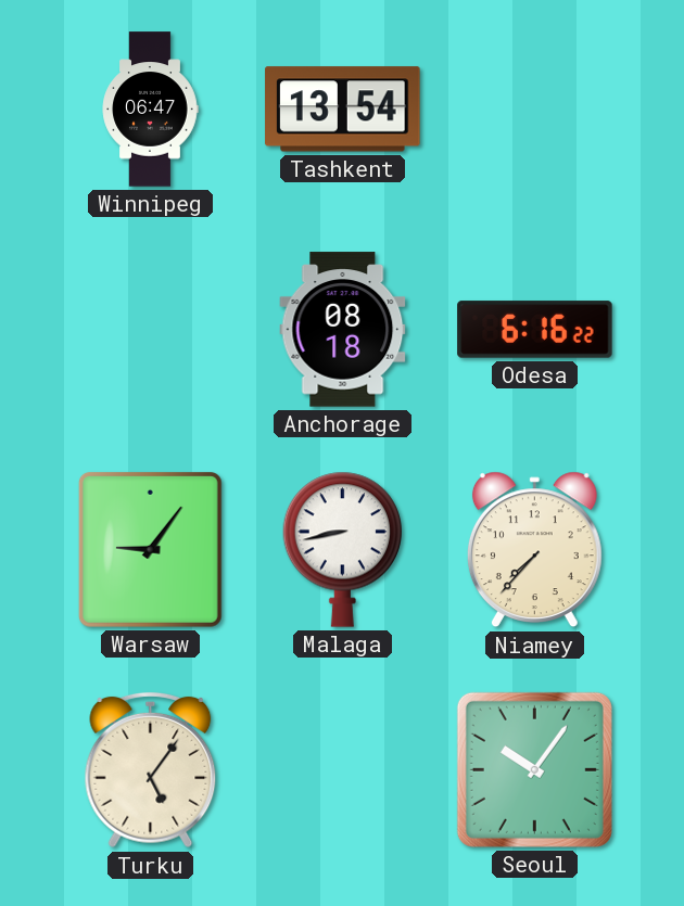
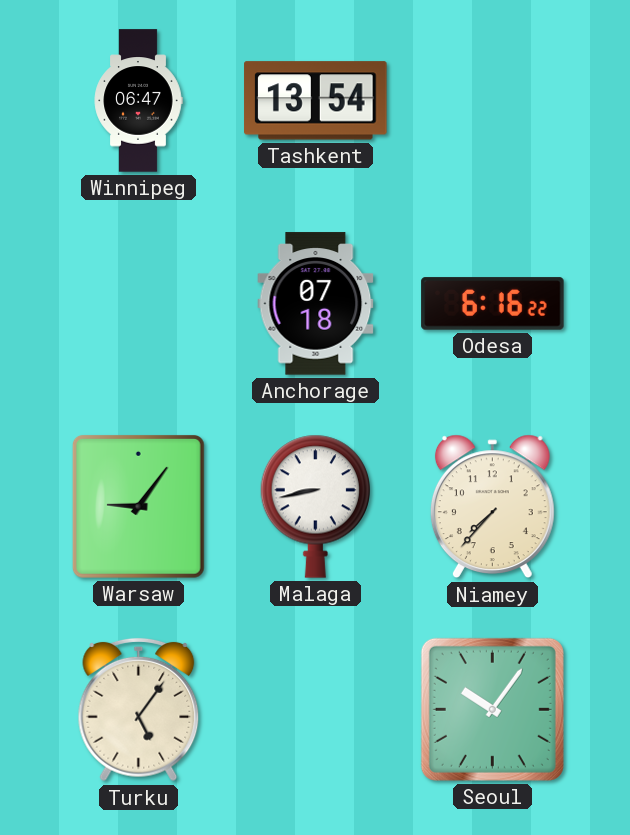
Anchorage: 08:18 -> 07:18 (316, 304)
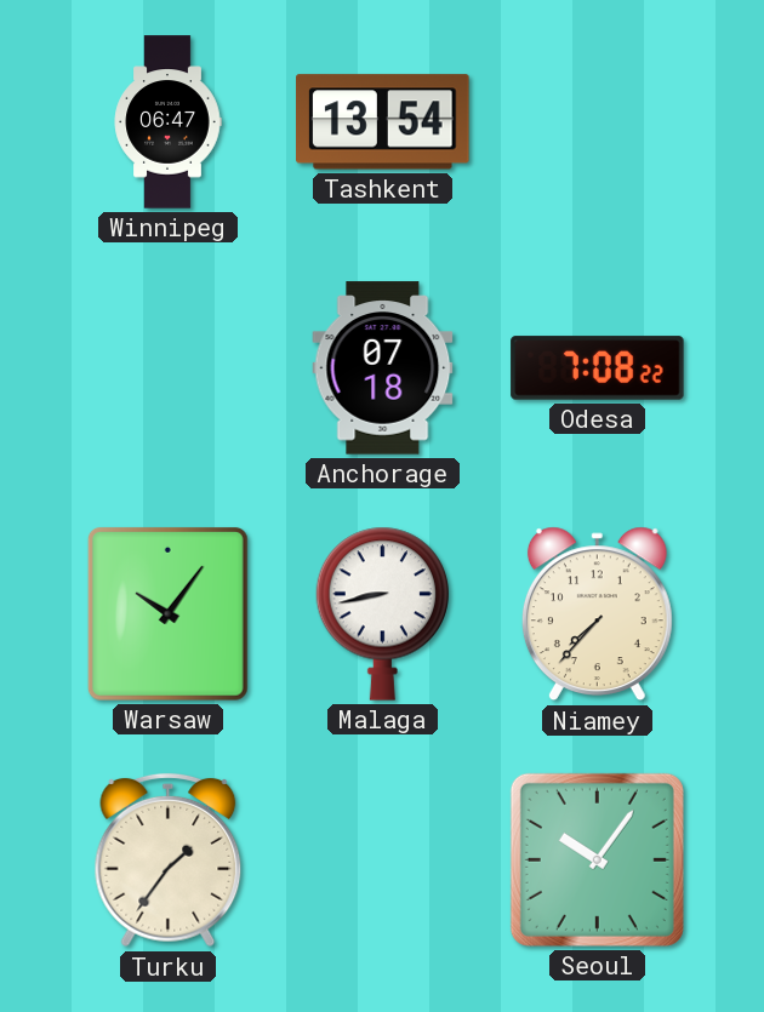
Odesa: 6:16 -> 7:08 (598, 368)
Warsaw: 9:06 -> 10:06 (167, 613)
Turku: 5:06 -> 1:36 (169, 861)
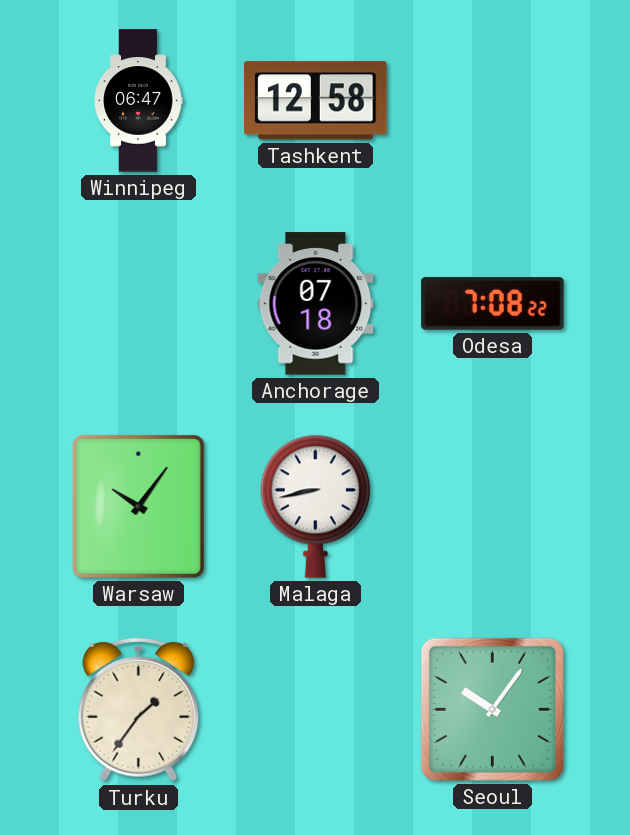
Tashkent: 13:54 -> 12:58 (316, 101)
Niamey: 7:37 -> none (597, 614)
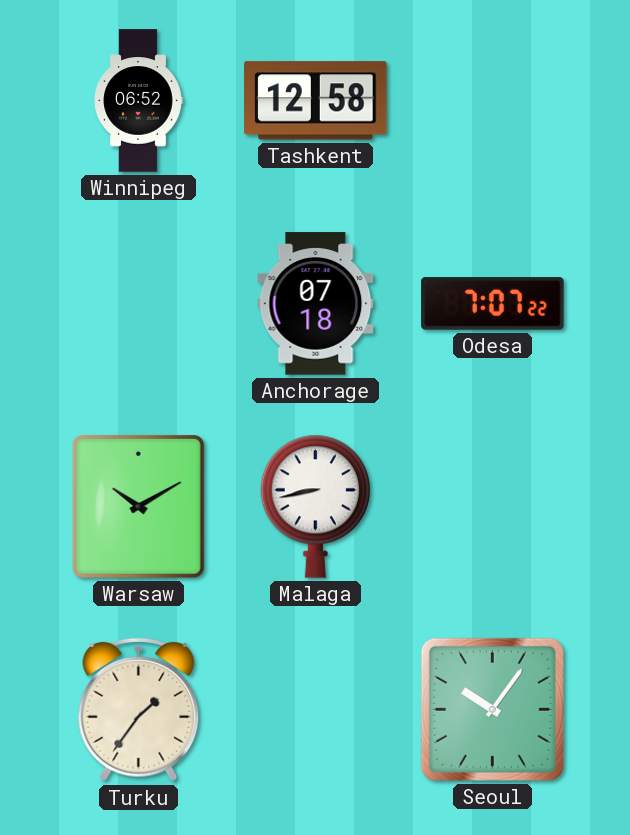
Winnipeg: 06:47 -> 06:52 (138, 101)
Odesa: 7:08 -> 7:07 (493, 304)
Warsaw: 10:06 -> 10:10 (138, 506)
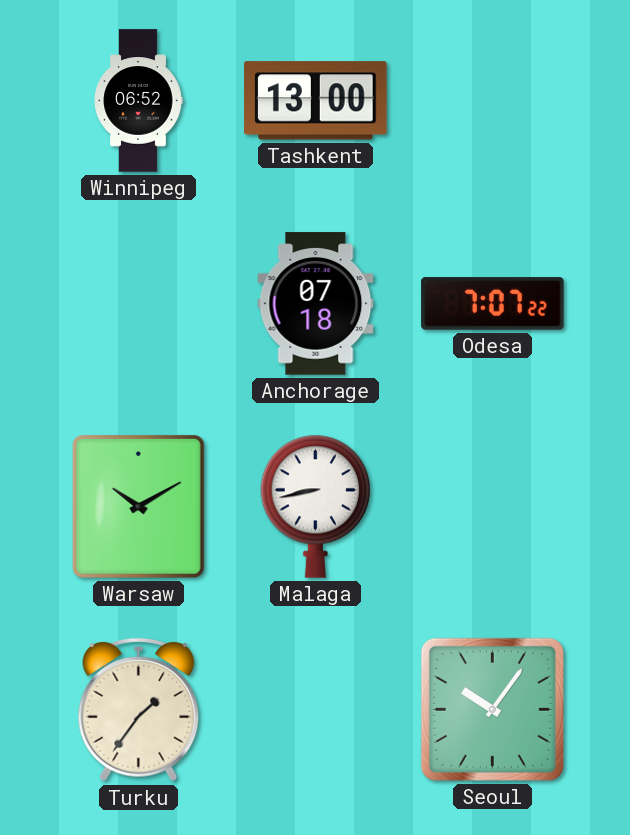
Tashkent: 12:58 -> 13:00 (316, 101)
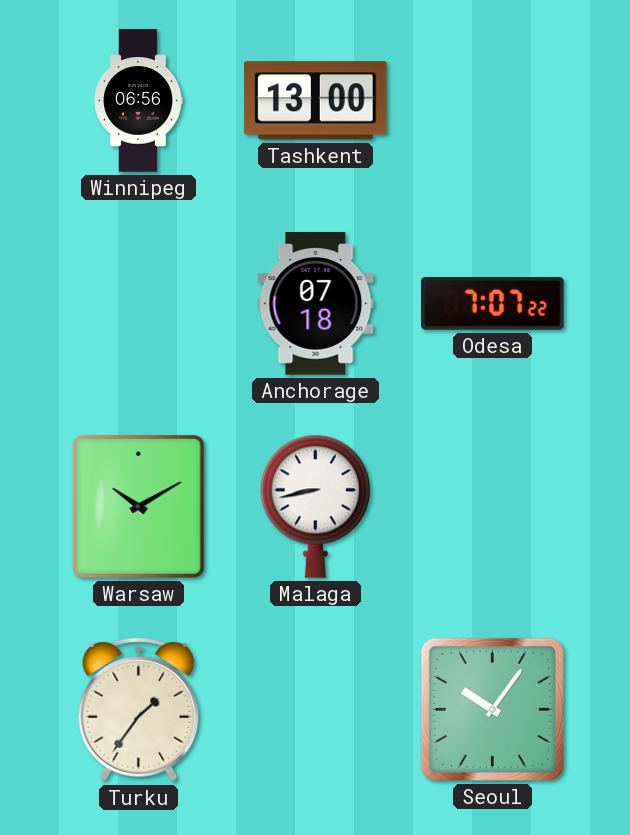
Winnipeg: 06:52 -> 06:56 (138, 101)
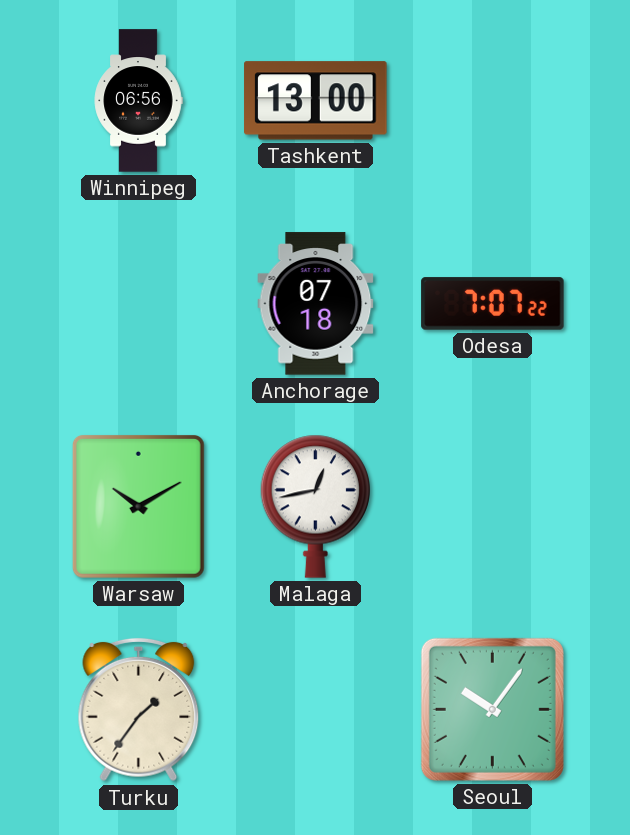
Malaga: 8:43 -> 12:43 (315, 506)
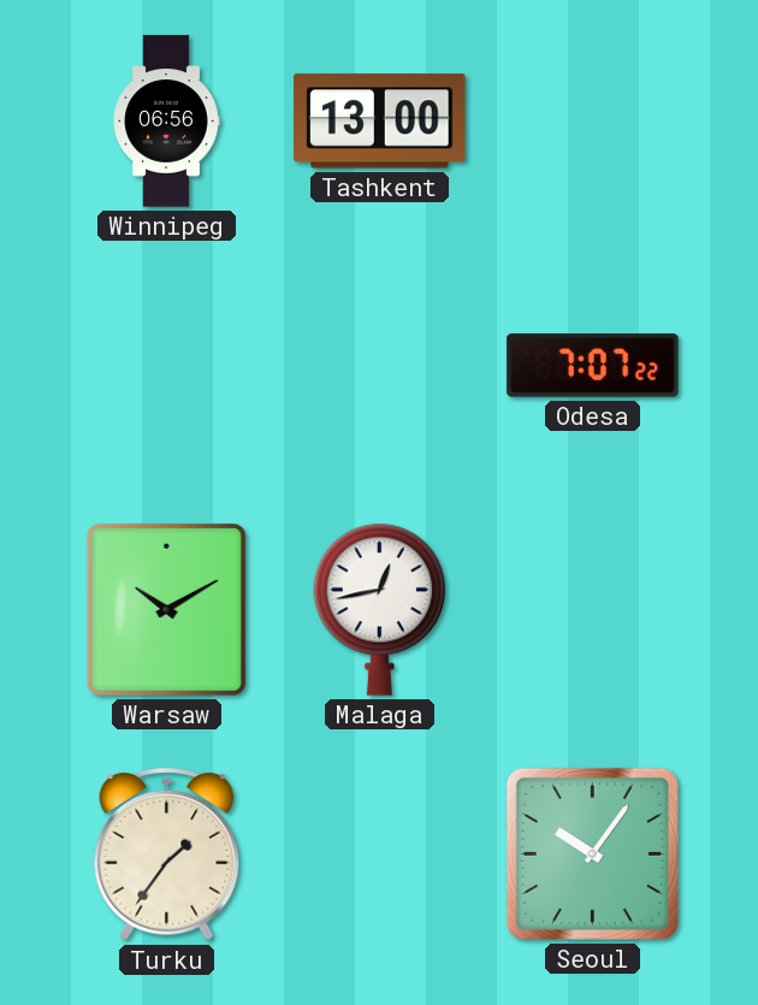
Anchorage: 07:18 -> none (316, 304)
